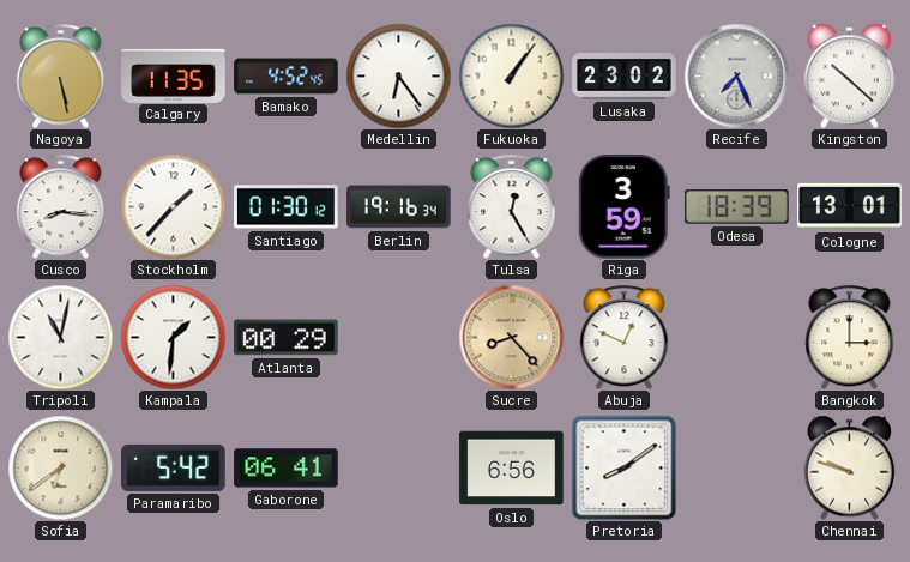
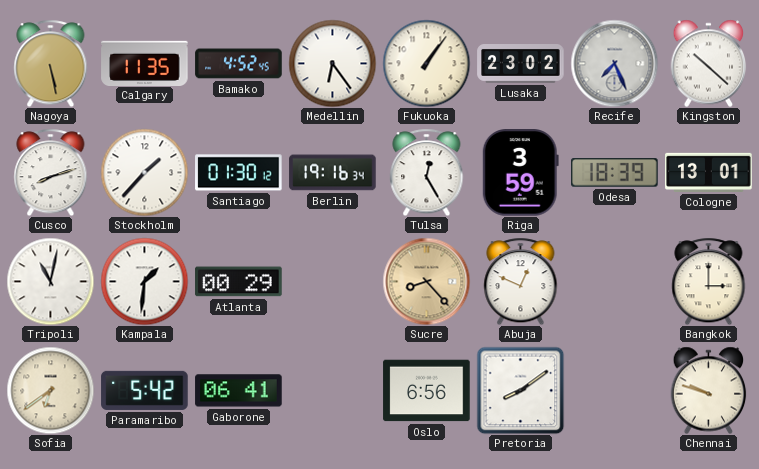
Cusco: 8:16 -> 8:12 (51, 172)
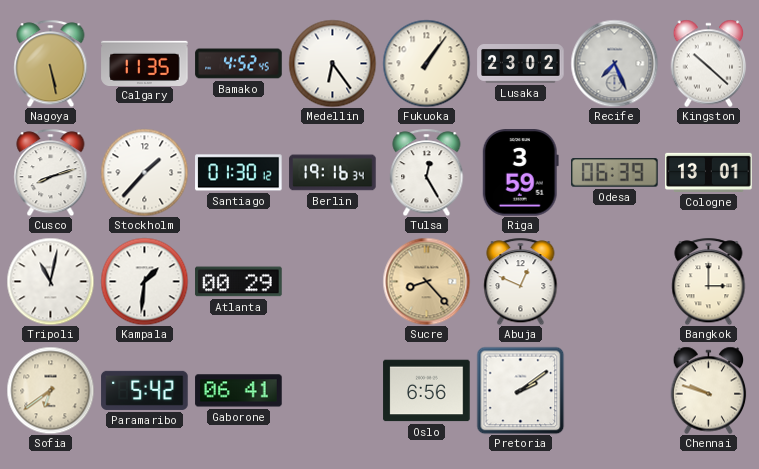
Odesa: 18:39 -> 06:39 (615, 173)
Pretoria: 8:09 -> 2:09 (520, 390)
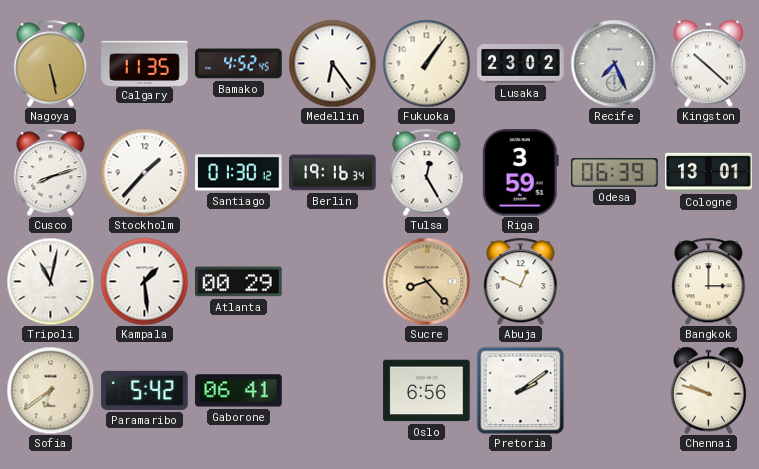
Kampala: 1:31 -> 1:29 (144, 281)
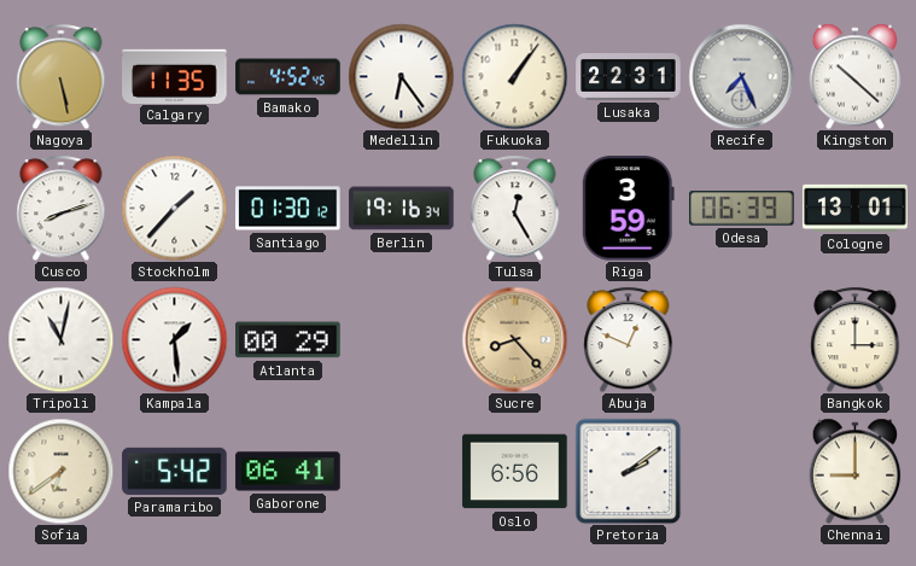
Lusaka: 23:02 -> 22:31 (629, 77)
Chennai: 9:48 -> 9:00 (856, 471)
